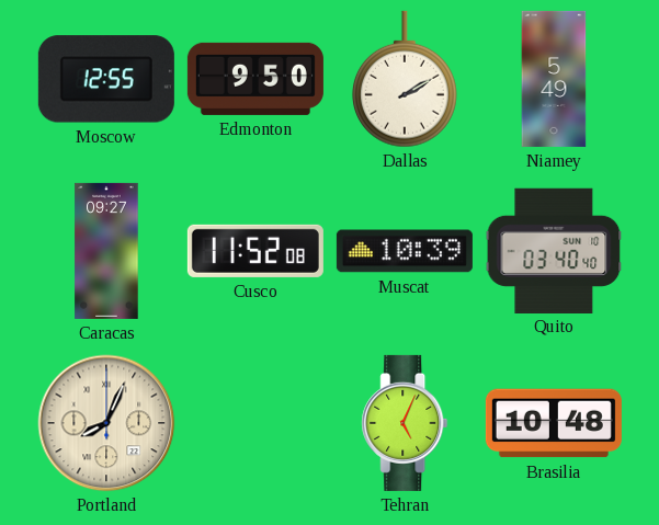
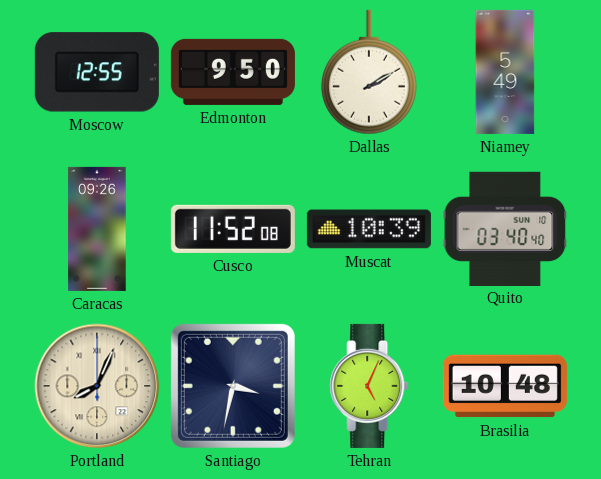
Caracas: 09:27 -> 09:26 (97, 229)
Santiago: none -> 3:32 (233, 386)
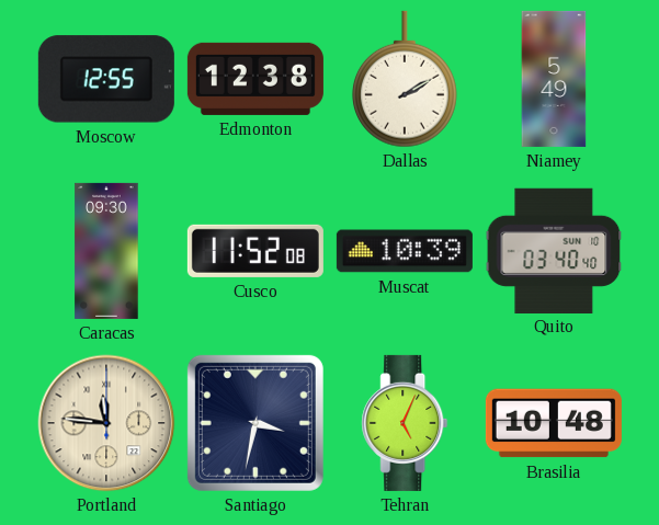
Edmonton: 9:50 -> 12:38 (255, 79)
Caracas: 09:26 -> 09:30 (106, 251)
Portland: 8:04 -> 11:46 (106, 423)
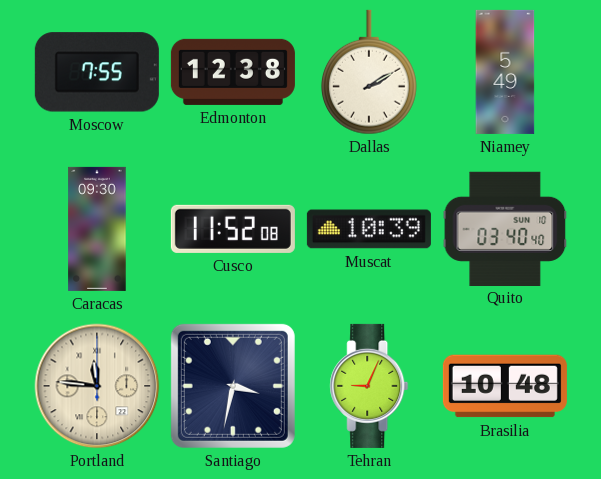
Moscow: 12:55 -> 7:55 (97, 72)
Tehran: 5:04 -> 9:04 (369, 386)
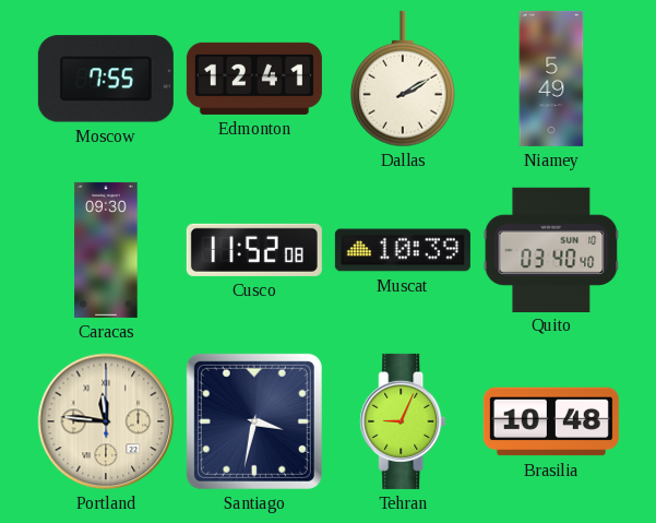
Edmonton: 12:38 -> 12:41 (254, 79)
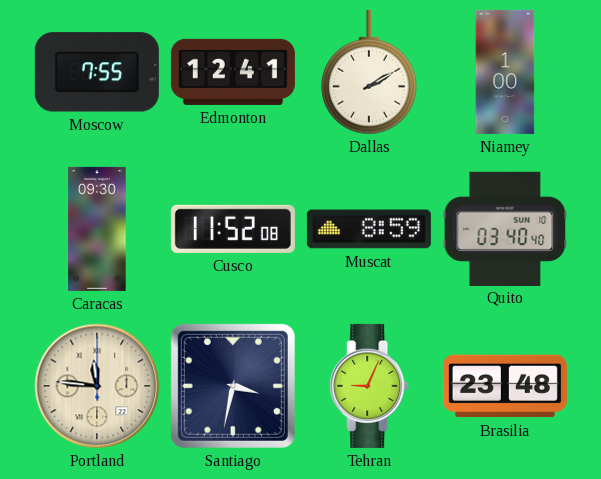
Niamey: 5:49 -> 1:00 (505, 72)
Muscat: 10:39 -> 8:59 (369, 229)
Brasilia: 10:48 -> 23:48 (505, 386)
